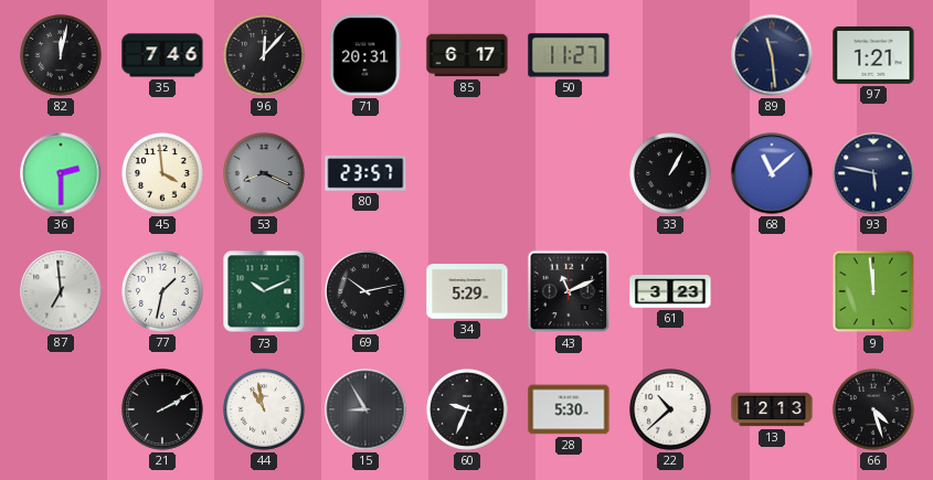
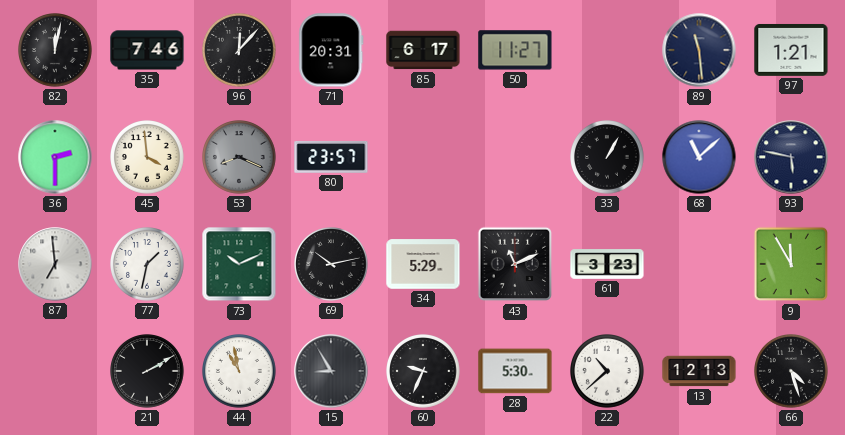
9: 11:59 -> 11:55 (791, 264)
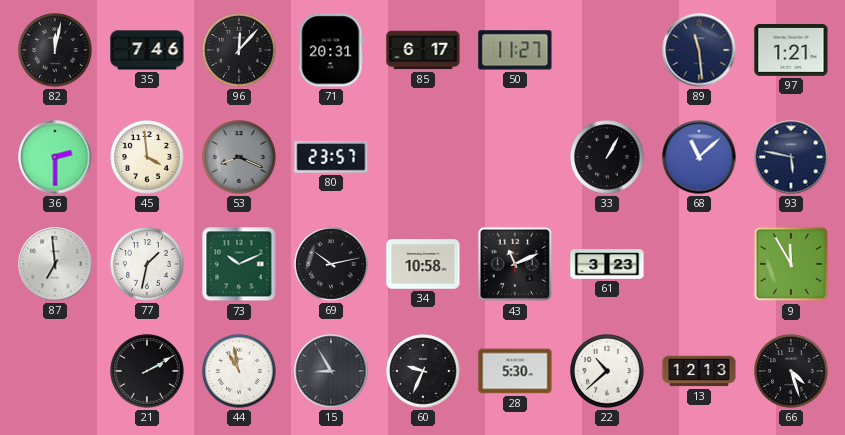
34: 5:29 -> 10:58 (423, 264)
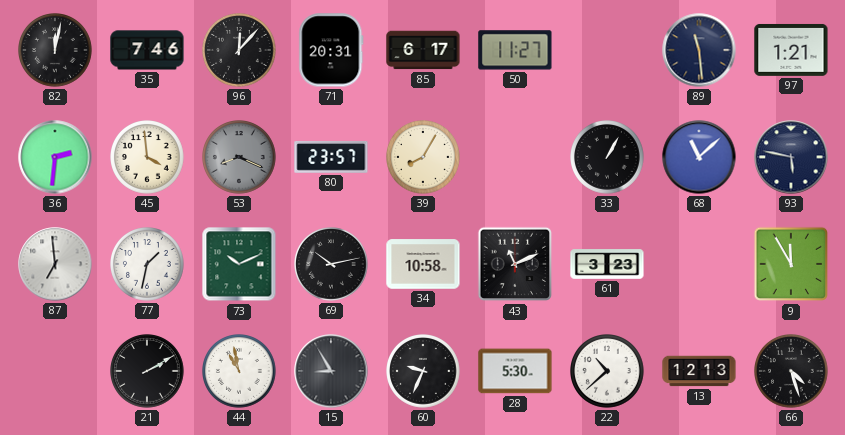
36: 2:30 -> 2:31 (55, 157)
39: none -> 8:05 (424, 158)
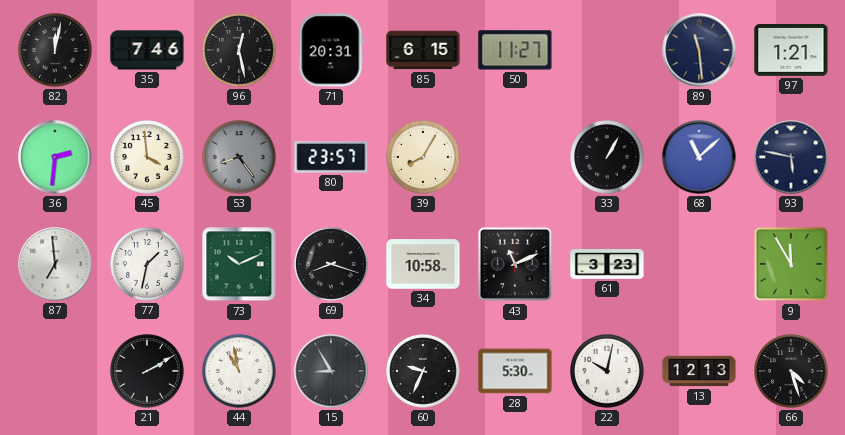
96: 12:07 -> 12:28 (240, 51)
85: 6:17 -> 6:15 (423, 50)
53: 8:19 -> 8:24 (240, 158)
69: 10:13 -> 8:18 (332, 265)
22: 10:38 -> 10:02 (608, 372)
